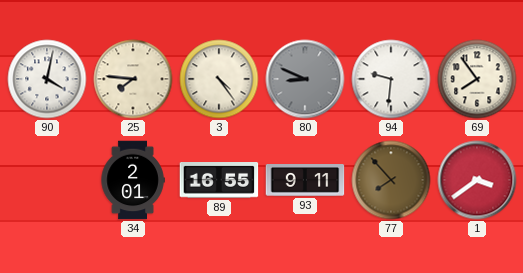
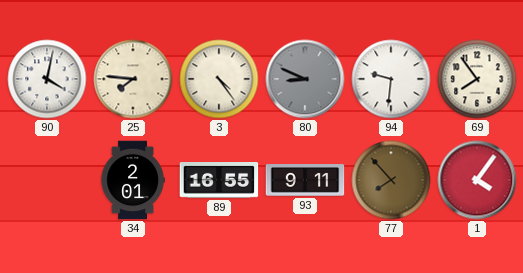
1: 3:39 -> 4:06 (477, 180)
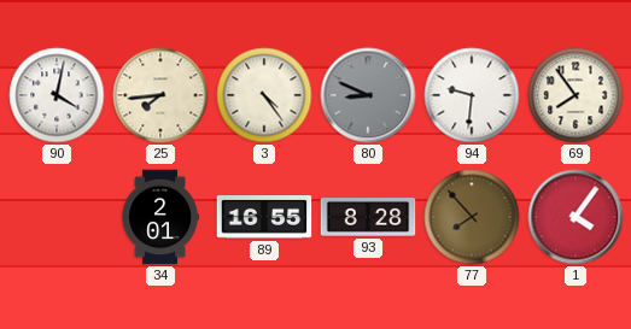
25: 7:46 -> 7:44 (160, 95)
93: 9:11 -> 8:28 (368, 217)
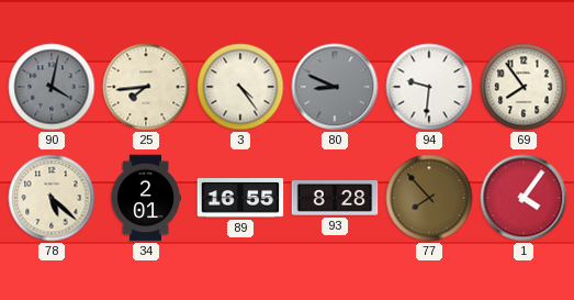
90 dial: white -> grey (52, 87)
78: none -> 5:22 (52, 198)
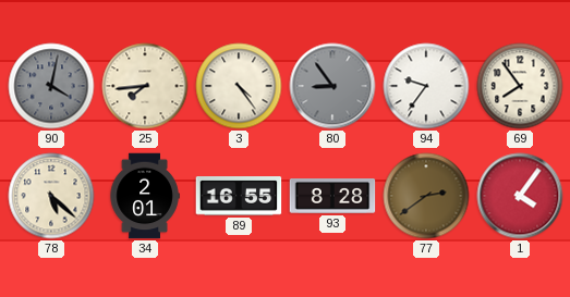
80: 8:49 -> 8:54 (332, 86)
94: 9:31 -> 9:36 (426, 86)
77: 7:53 -> 2:39 (426, 196)
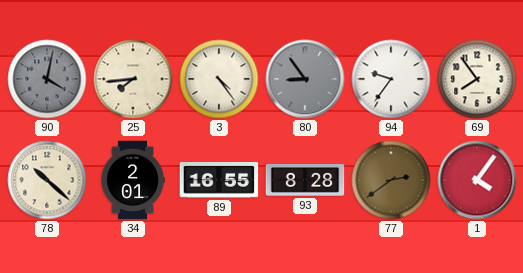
78: 5:22 -> 10:22 (47, 180)
